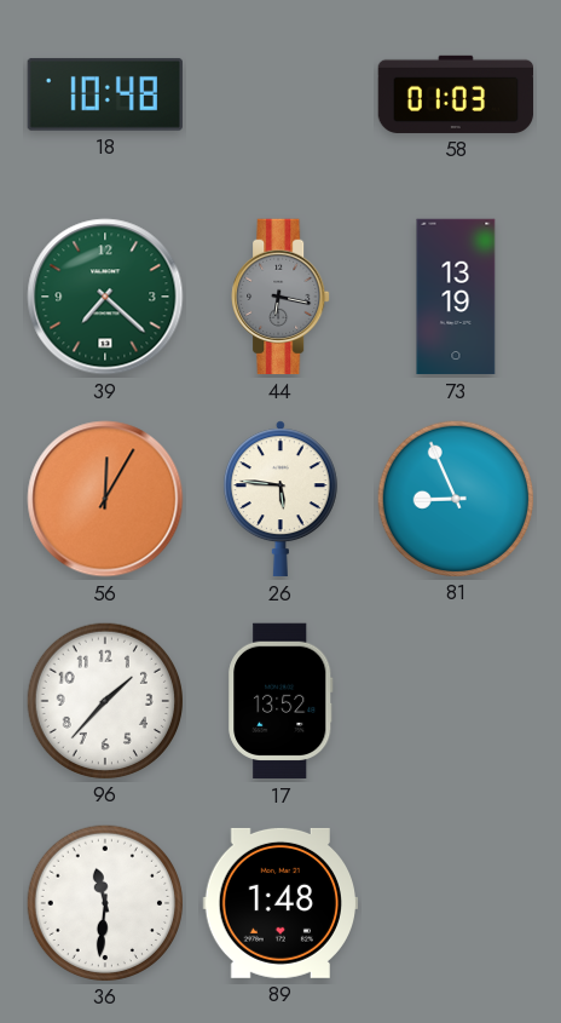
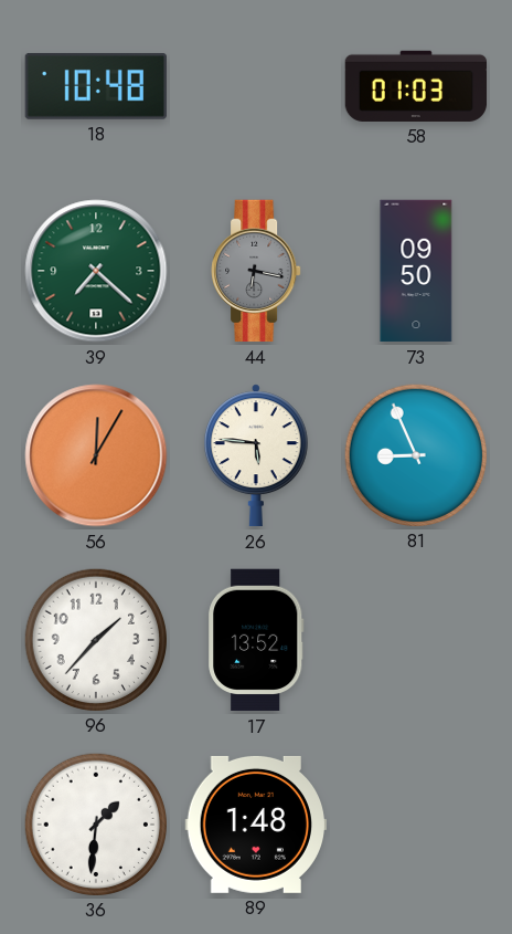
73: 13:19 -> 09:50 (416, 271)
36: 11:31 -> 1:31 (95, 823)
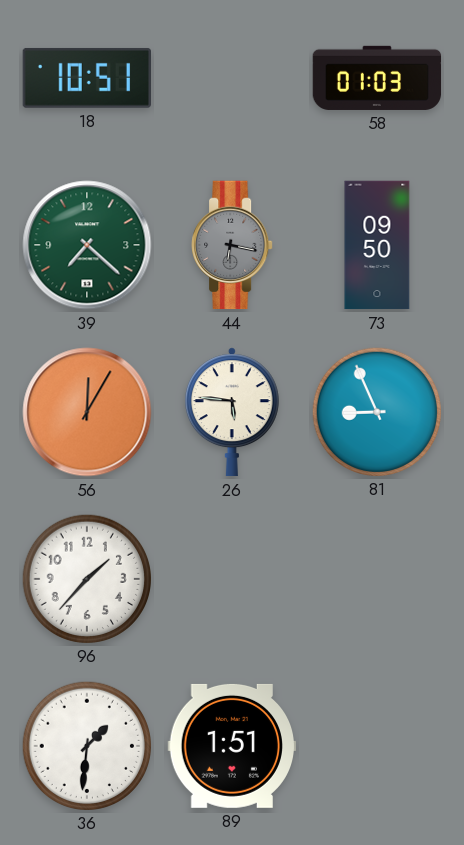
18: 10:48 -> 10:51 (86, 78)
17: 13:52 -> none (257, 640)
89: 1:48 -> 1:51 (232, 746)
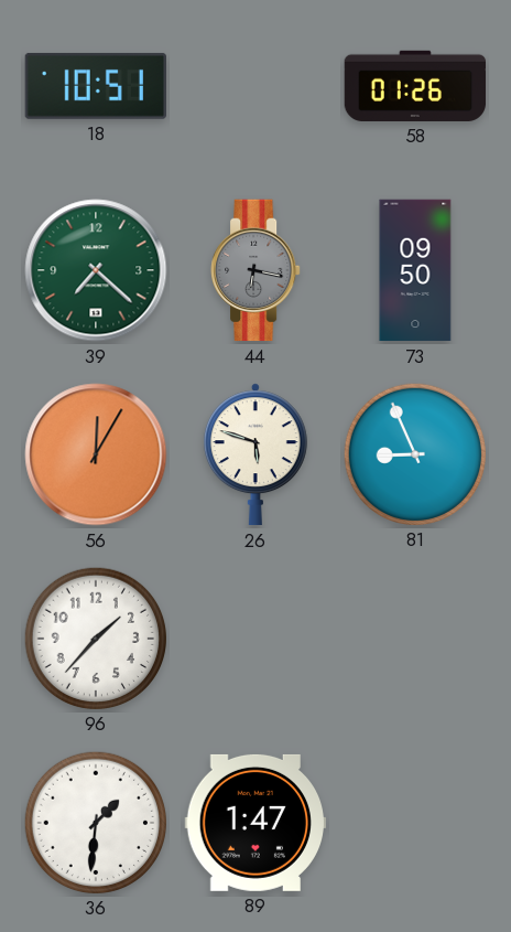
58: 01:03 -> 01:26 (415, 86)
26: 5:46 -> 5:48 (255, 454)
89: 1:51 -> 1:47 (255, 823)
